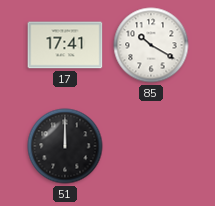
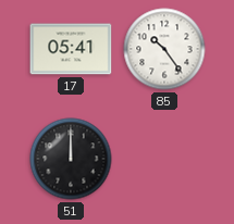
17: 17:41 -> 05:41 (71, 49)
85: 10:20 -> 10:24 (164, 49)
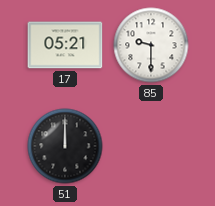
17: 05:41 -> 05:21 (65, 45)
85: 10:24 -> 9:30 (151, 45)
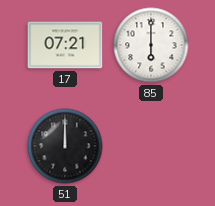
17: 05:21 -> 07:21 (65, 45)
85: 9:30 -> 6:00 (151, 45)
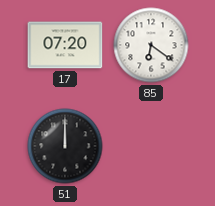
17: 07:21 -> 07:20 (65, 45)
85: 6:00 -> 6:21 (151, 45)
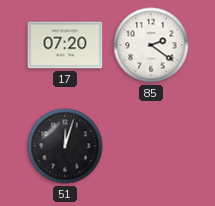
85: 6:21 -> 2:21 (151, 45)
51: 12:00 -> 12:03 (65, 146)
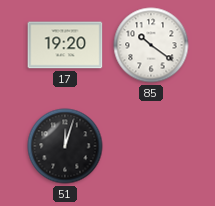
17: 07:20 -> 19:20 (65, 45)
85: 2:21 -> 10:21 (151, 45)
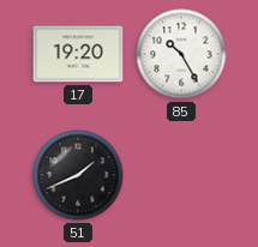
85: 10:21 -> 10:25 (181, 54)
51: 12:03 -> 1:41 (78, 175)
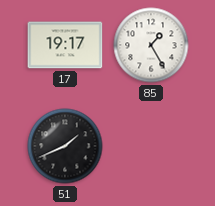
17: 19:20 -> 19:17 (65, 45)
85: 10:25 -> 1:25 (151, 45)
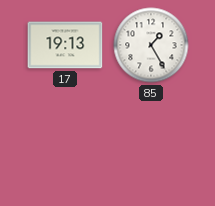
17: 19:17 -> 19:13 (65, 45)
51: 1:41 -> none (65, 146)
